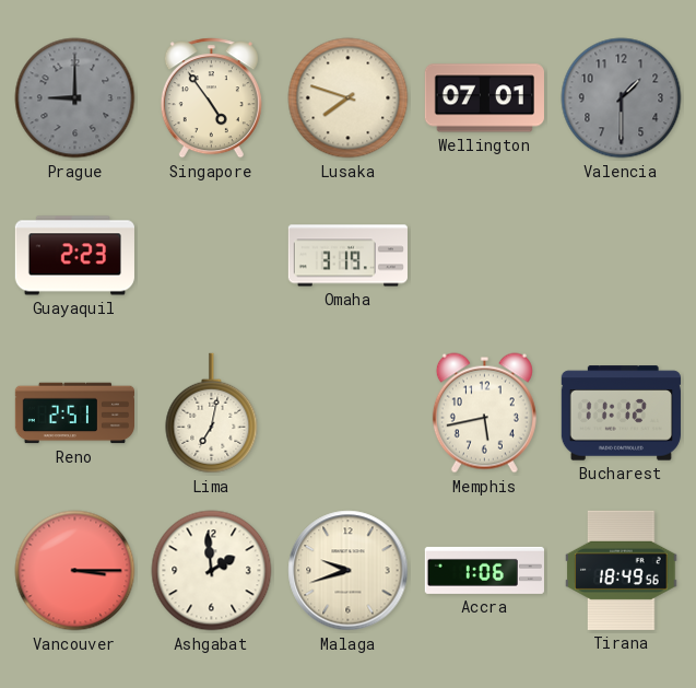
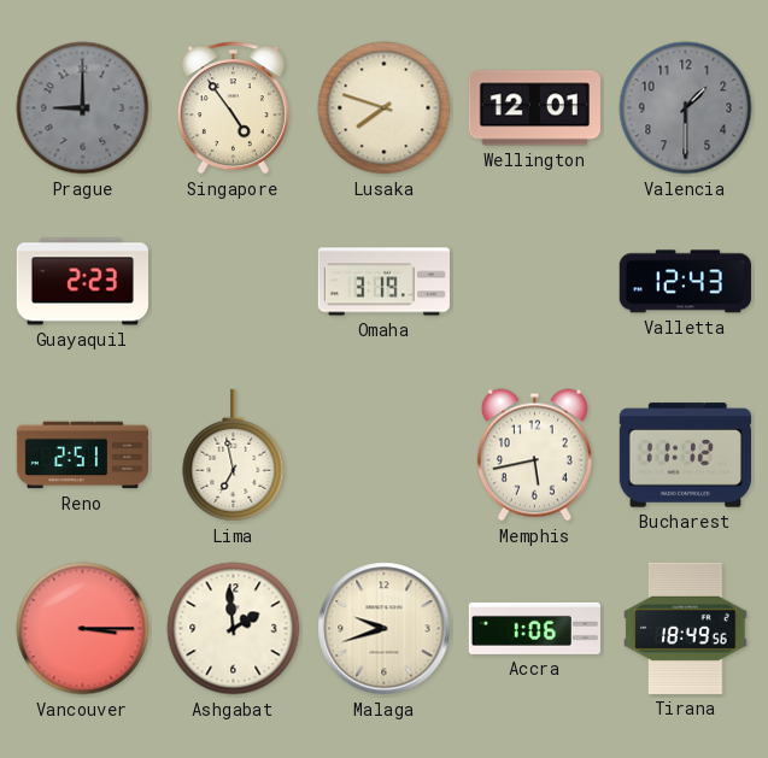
Wellington: 07:01 -> 12:01 (534, 108)
Valletta: none -> 12:43 (685, 282)
Lima: 7:02 -> 6:58 (234, 456)
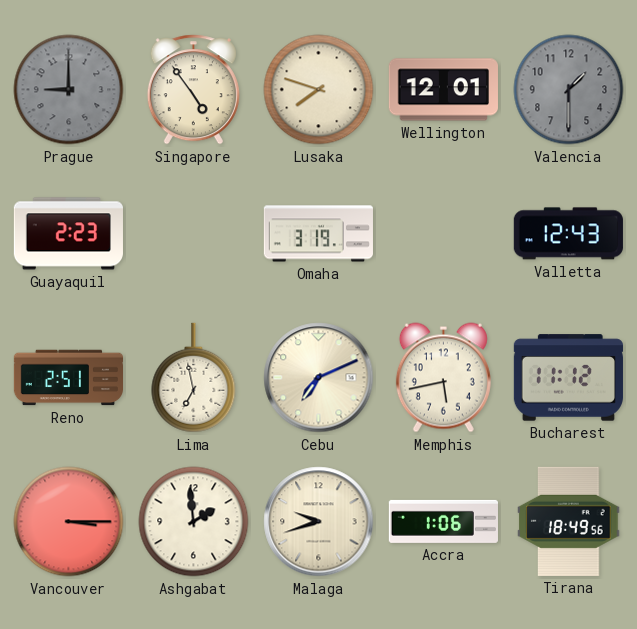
Cebu: none -> 7:11 (319, 378)
